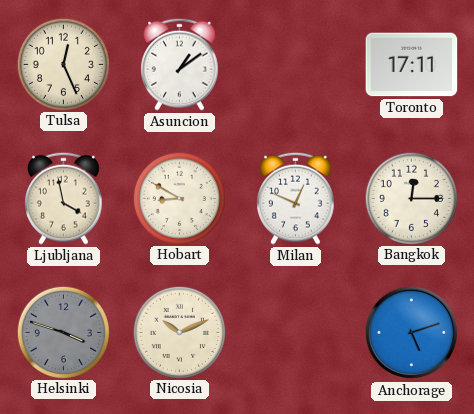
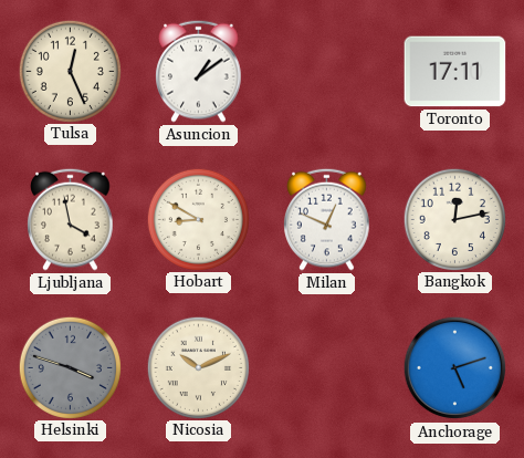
Bangkok: 12:15 -> 12:13 (454, 219)
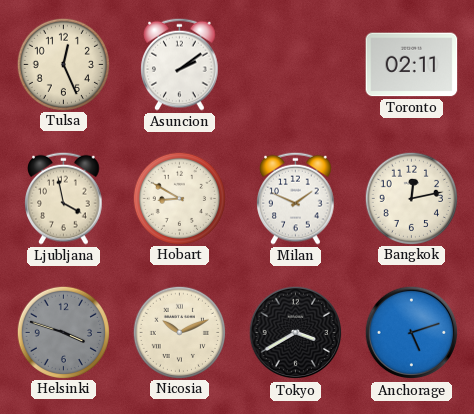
Asuncion: 1:09 -> 2:09 (180, 64)
Toronto: 17:11 -> 02:11 (412, 65)
Milan: 12:49 -> 1:49 (296, 198)
Tokyo: none -> 3:40 (296, 333)
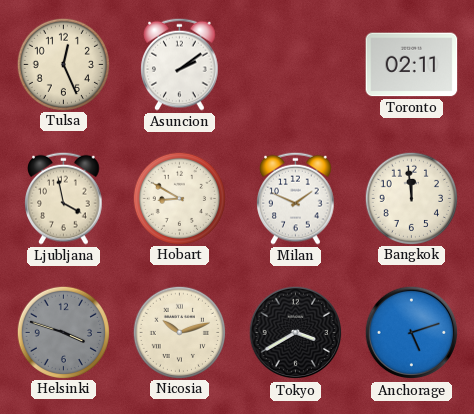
Bangkok: 12:13 -> 11:59 (411, 198)
Nicosia: 10:11 -> 10:12 (179, 332)
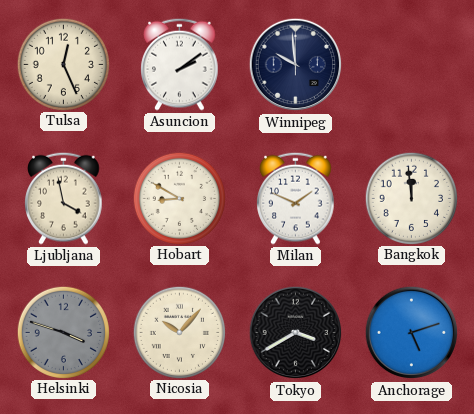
Winnipeg: none -> 9:59 (296, 65)
Toronto: 02:11 -> none (412, 65)
Nicosia: 10:12 -> 10:07 (179, 332)
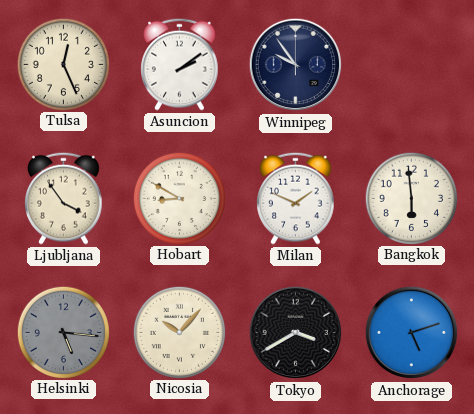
Winnipeg: 9:59 -> 9:54 (296, 65)
Ljubljana: 3:58 -> 3:54 (64, 198)
Bangkok: 11:59 -> 5:59 (411, 198)
Helsinki: 3:48 -> 5:16 (63, 332)
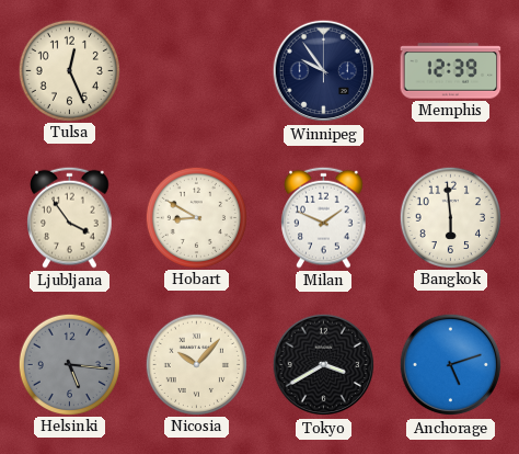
Asuncion: 2:09 -> none (180, 64)
Memphis: none -> 12:39 (451, 71)
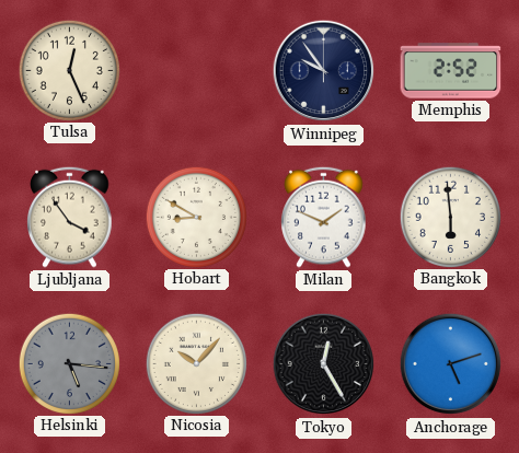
Memphis: 12:39 -> 2:52 (451, 71)
Tokyo: 3:40 -> 12:25 (324, 364)
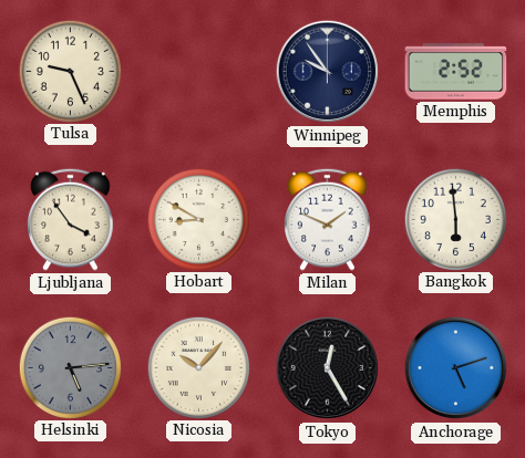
Tulsa: 12:26 -> 9:26 (70, 71)
Helsinki: 5:16 -> 5:14 (70, 367)
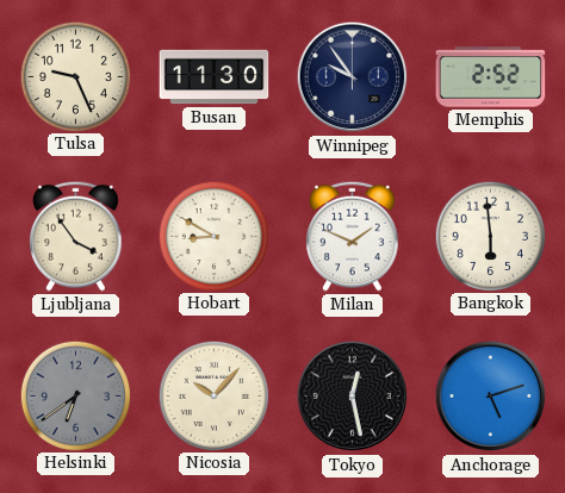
Busan: none -> 11:30 (215, 77)
Helsinki: 5:14 -> 6:39 (75, 395)
Tokyo: 12:25 -> 12:28 (353, 397)
